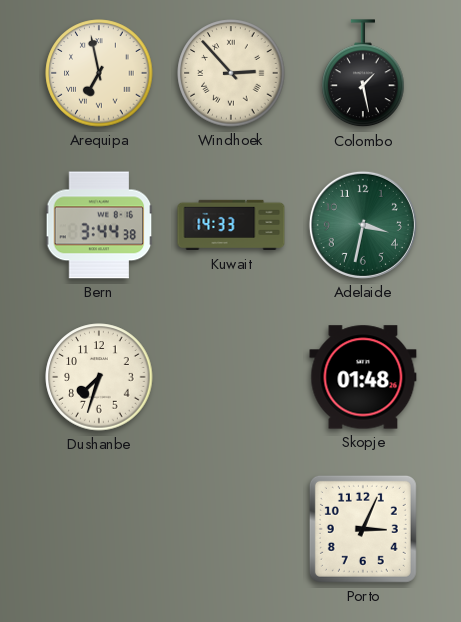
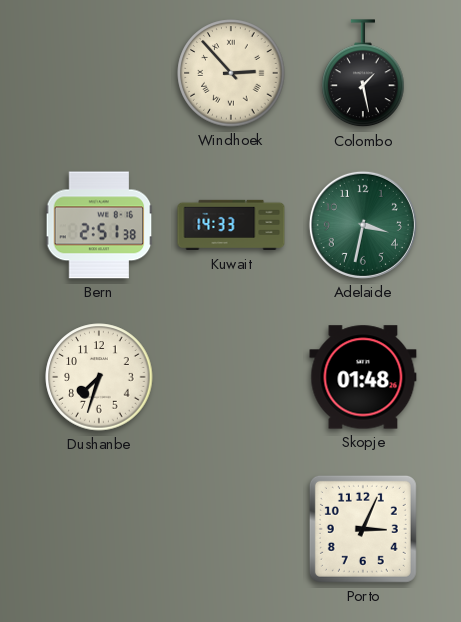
Arequipa: 6:58 -> none (99, 73)
Bern: 3:44 -> 2:51 (99, 225)
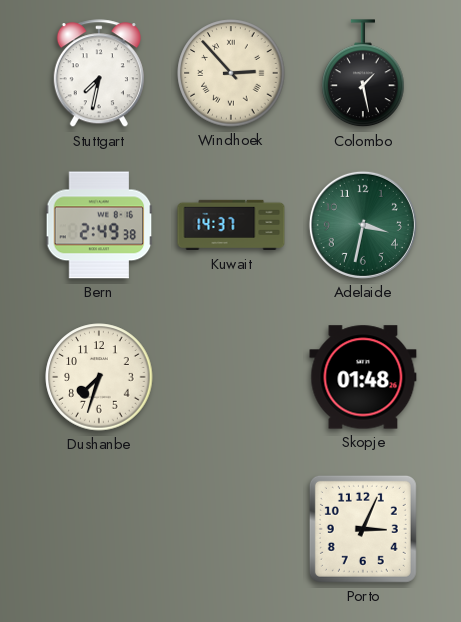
Stuttgart: none -> 7:32 (99, 74)
Bern: 2:51 -> 2:49 (99, 225)
Kuwait: 14:33 -> 14:37 (231, 225)
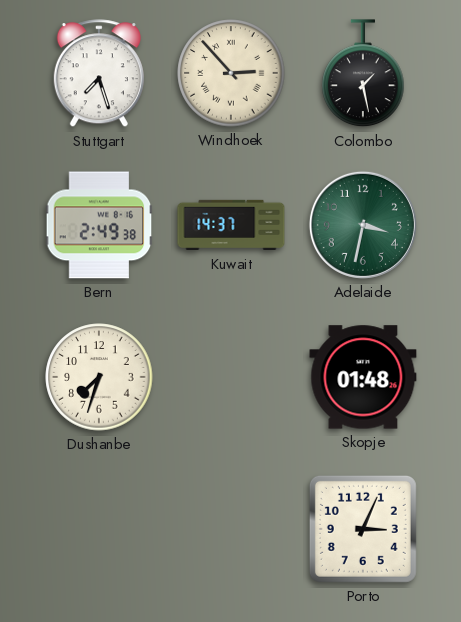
Stuttgart: 7:32 -> 7:27 (99, 74)
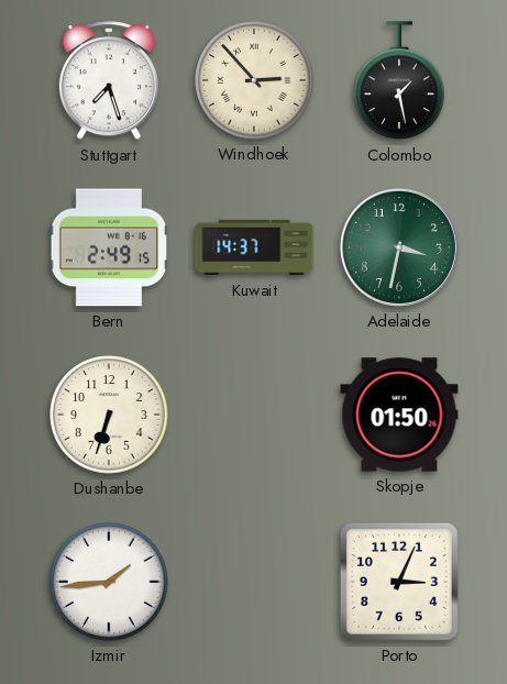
Bern: 2:49:38 -> 2:49:15 (109, 247)
Dushanbe: 7:33 -> 6:33 (109, 415)
Skopje: 01:48 -> 01:50 (399, 415)
Izmir: none -> 1:44 (109, 582)
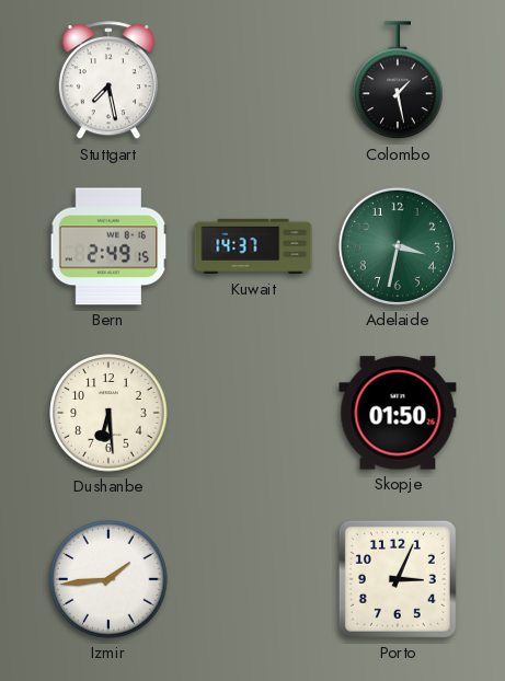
Stuttgart: 7:27 -> 7:28 (108, 81)
Windhoek: 2:53 -> none (254, 80)
Dushanbe: 6:33 -> 6:29 (108, 413)
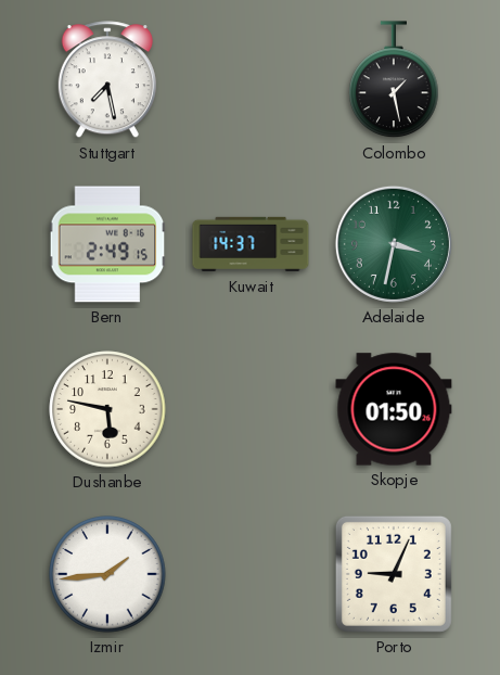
Dushanbe: 6:29 -> 5:47 (107, 409)
Porto: 3:04 -> 9:04 (394, 574)
